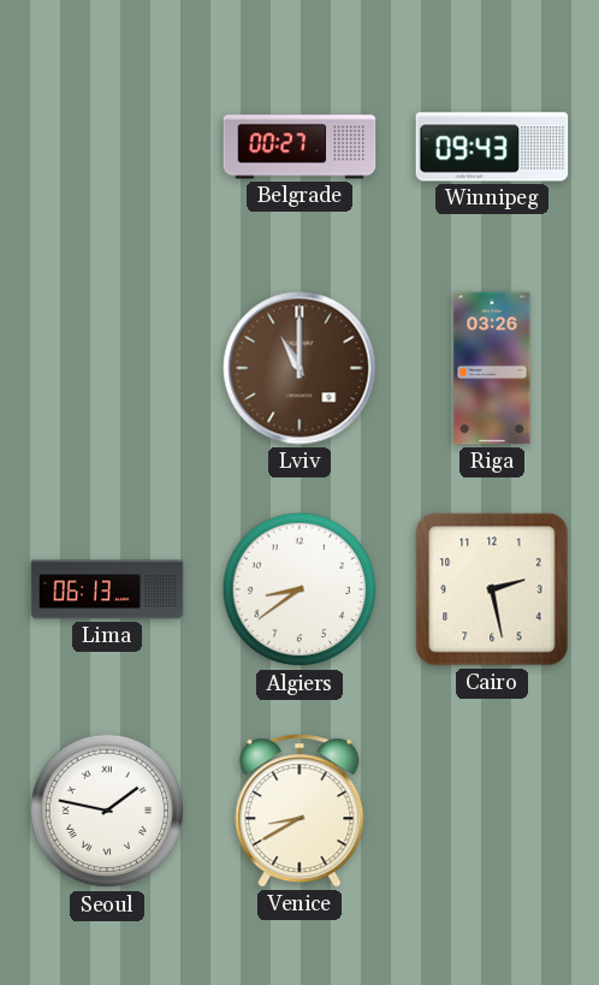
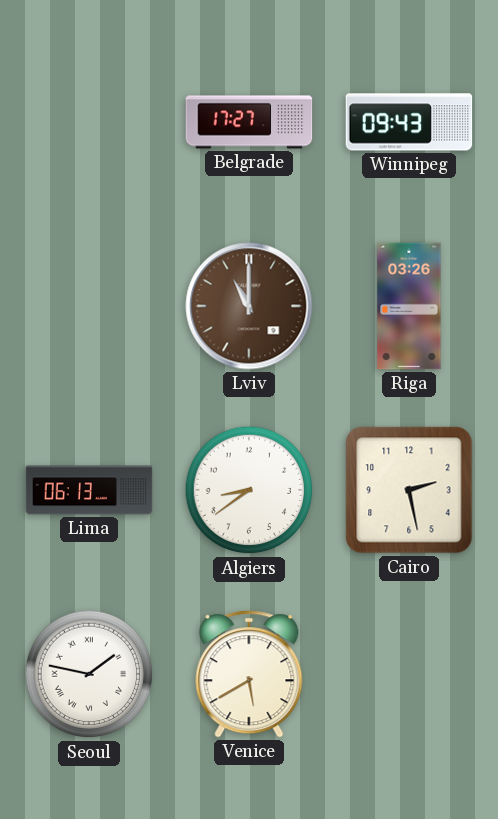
Belgrade: 00:27 -> 17:27 (249, 122)
Venice: 8:40 -> 5:40 (249, 674)
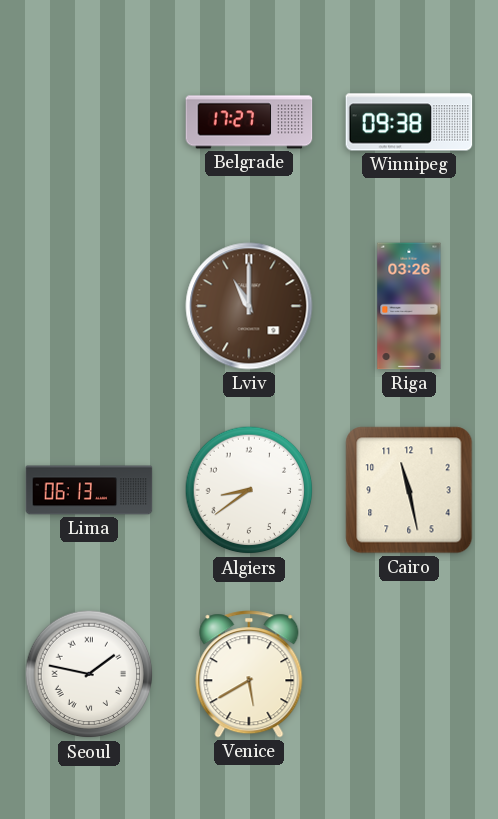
Winnipeg: 09:43 -> 09:38 (409, 122)
Cairo: 2:28 -> 11:28 (409, 490)
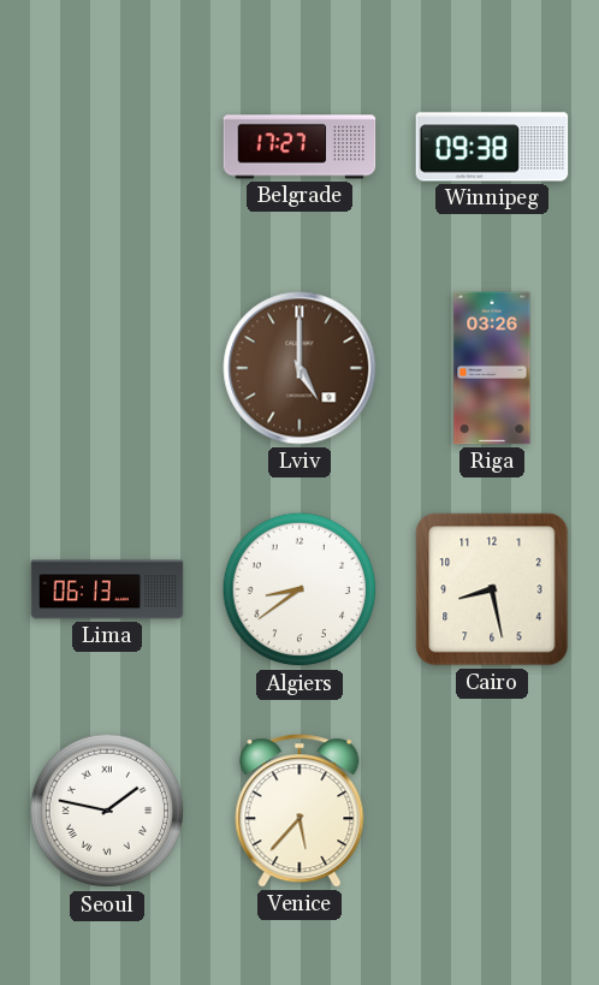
Lviv: 11:00 -> 5:00 (299, 368)
Cairo: 11:28 -> 8:28 (492, 589)
Venice: 5:40 -> 5:37 (299, 811)
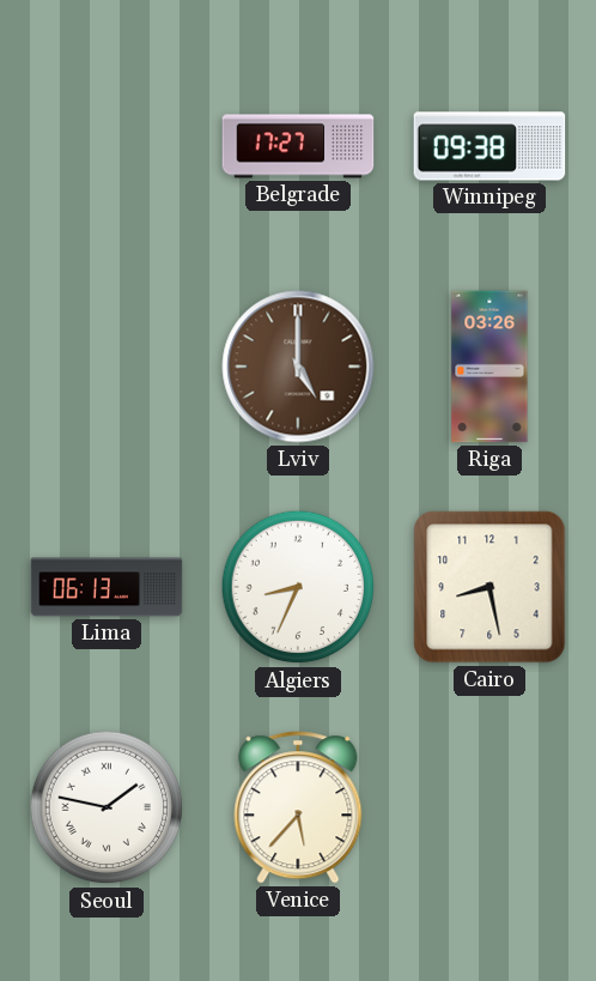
Algiers: 8:39 -> 8:34 (298, 587)
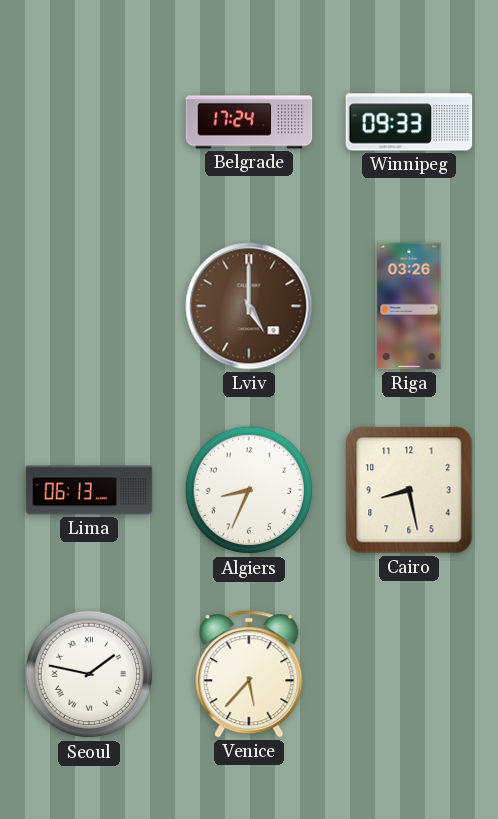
Belgrade: 17:27 -> 17:24 (249, 122)
Winnipeg: 09:38 -> 09:33 (409, 122)
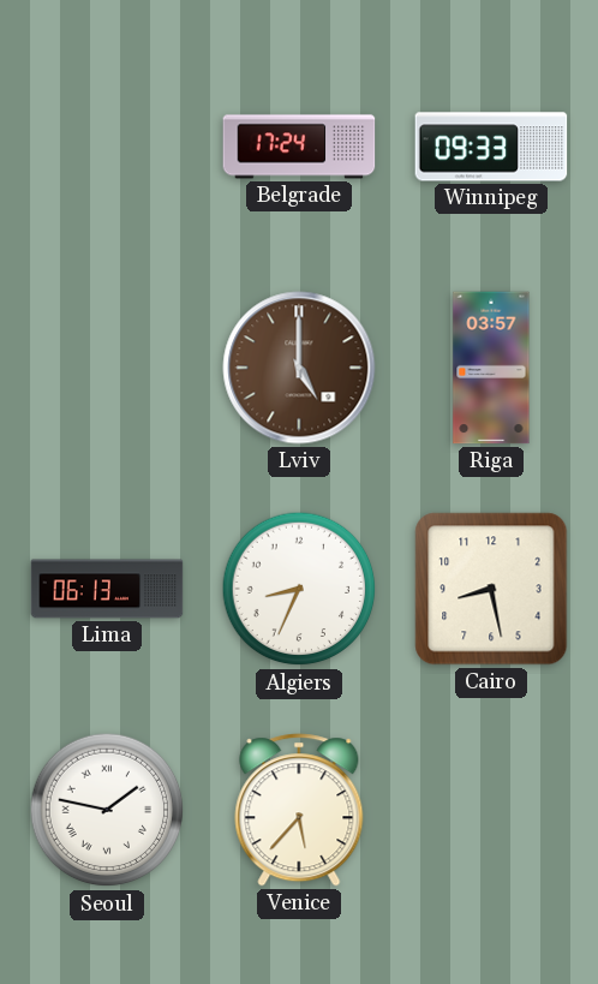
Riga: 03:26 -> 03:57 (491, 368)
